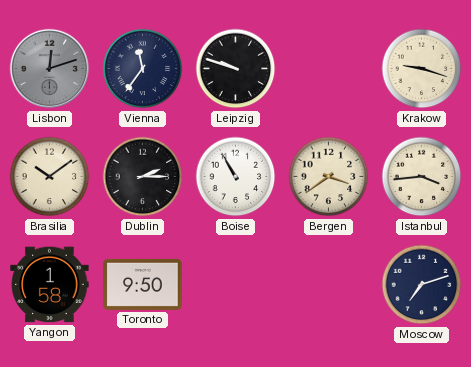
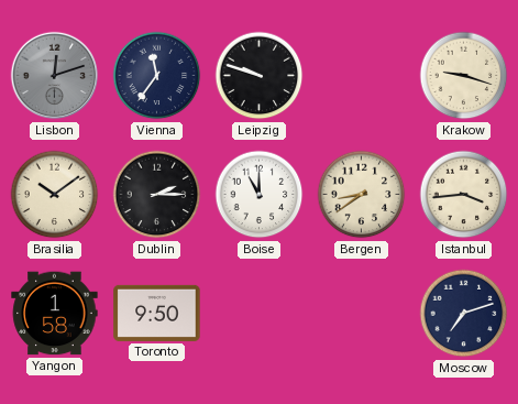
Boise: 10:55 -> 11:00 (260, 195)
Bergen: 3:39 -> 8:39 (362, 195)
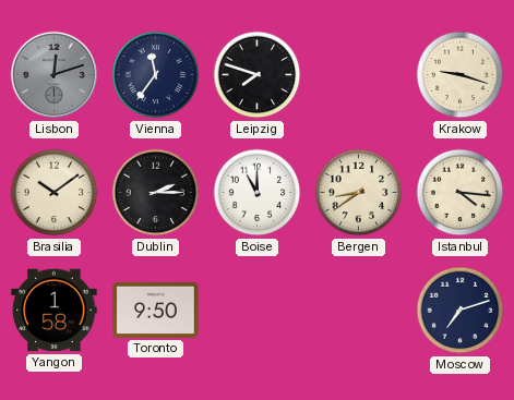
Leipzig: 9:48 -> 7:48 (258, 75)
Istanbul: 3:44 -> 4:16 (461, 193)
